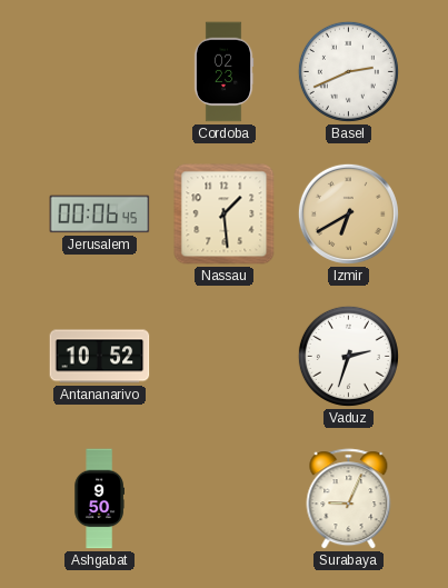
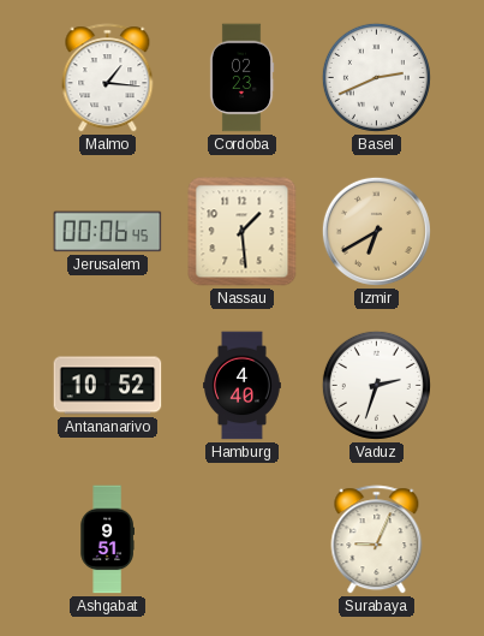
Malmo: none -> 1:16 (108, 78)
Hamburg: none -> 4:40 (243, 386)
Ashgabat: 9:50 -> 9:51 (107, 540)
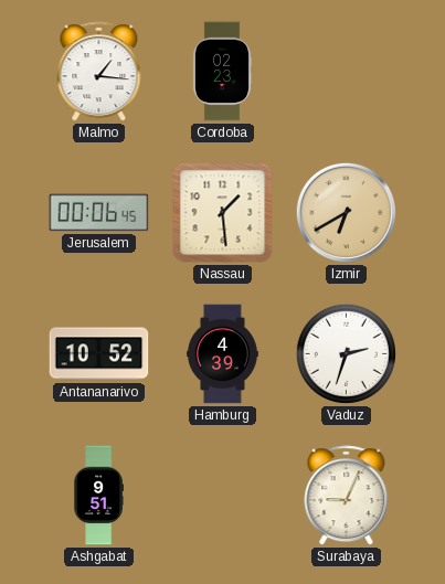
Basel: 2:41 -> none (376, 77)
Hamburg: 4:40 -> 4:39 (223, 354)
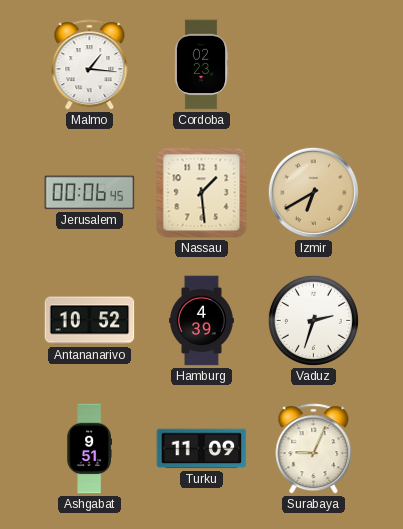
Turku: none -> 11:09 (202, 449)
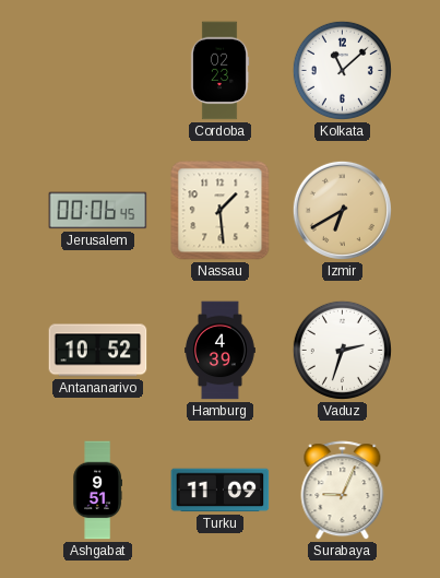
Malmo: 1:16 -> none (90, 65)
Kolkata: none -> 11:08 (342, 70)
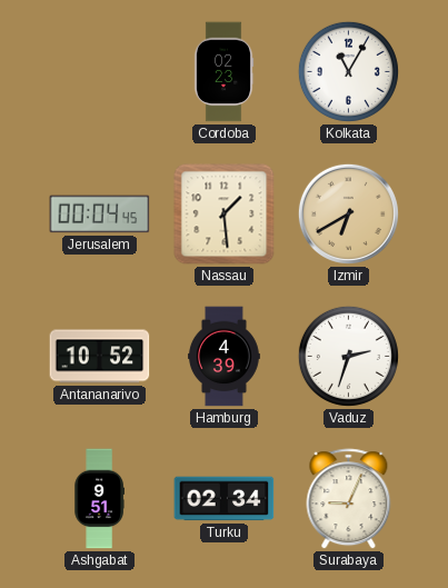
Kolkata: 11:08 -> 11:05 (348, 71)
Jerusalem: 00:06 -> 00:04 (100, 215)
Turku: 11:09 -> 02:34 (225, 499)
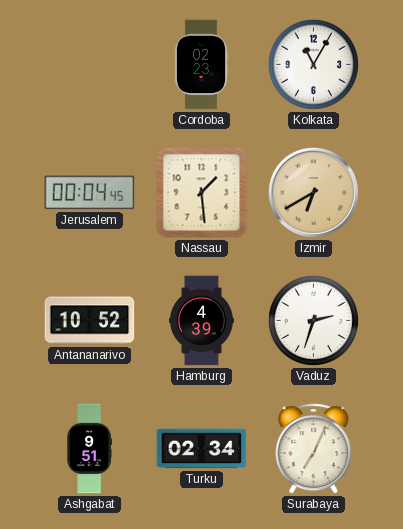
Surabaya: 9:04 -> 7:04 (314, 449)
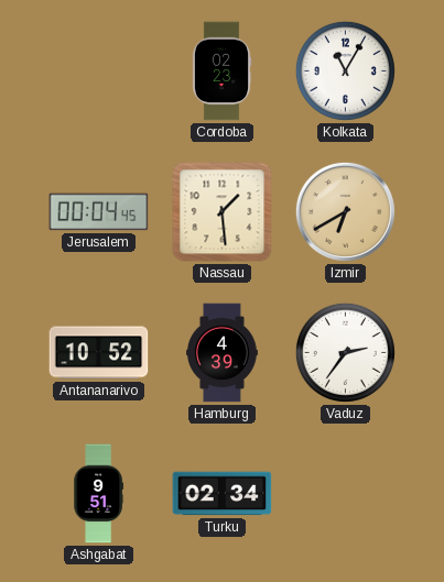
Vaduz: 2:33 -> 2:36 (345, 352)
Surabaya: 7:04 -> none (314, 449)
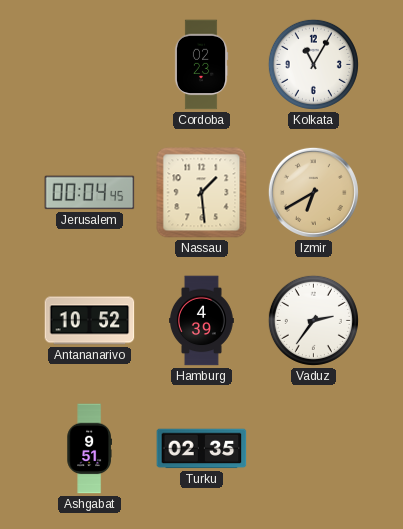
Turku: 02:34 -> 02:35 (202, 449)
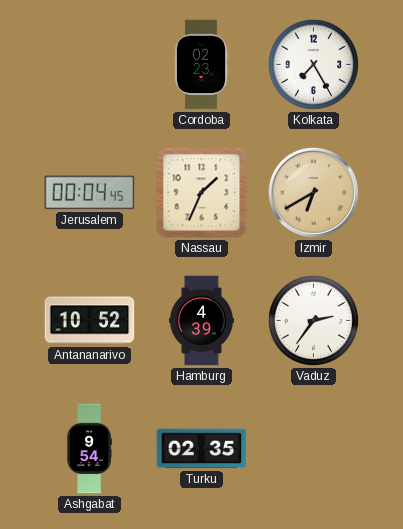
Kolkata: 11:05 -> 7:25 (313, 64)
Nassau: 1:29 -> 1:34 (202, 193)
Ashgabat: 9:51 -> 9:54 (89, 449)
